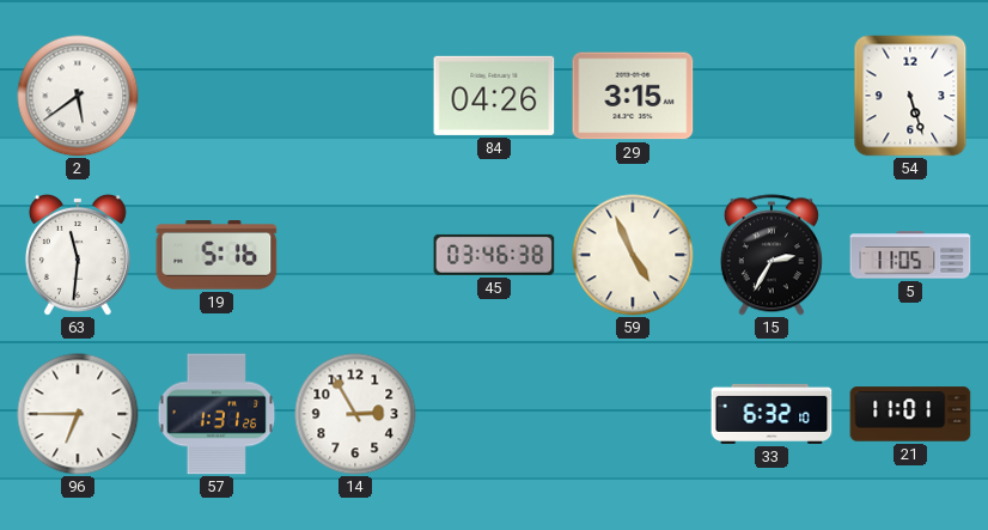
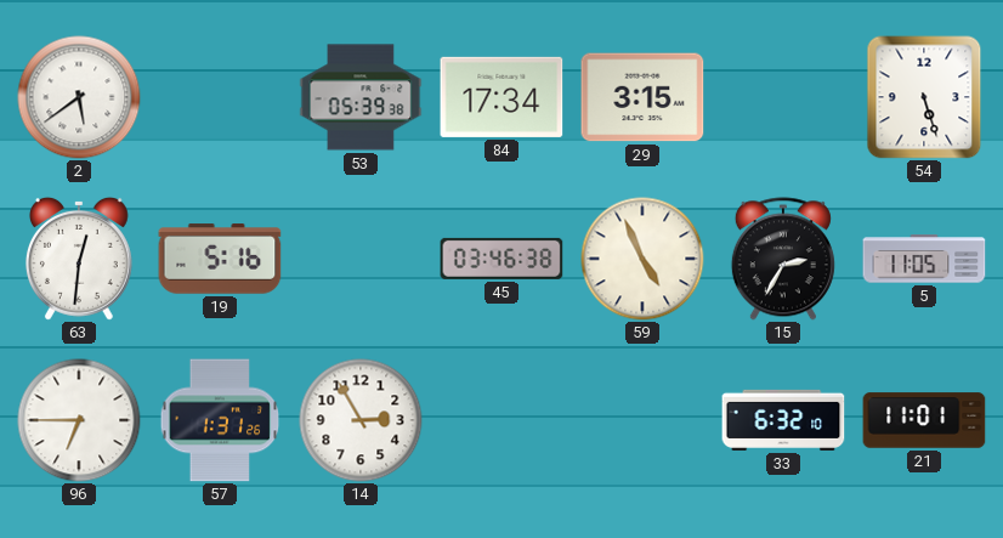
53: none -> 05:39 (361, 97)
84: 04:26 -> 17:34 (501, 97)
63: 11:31 -> 12:31 (79, 259)
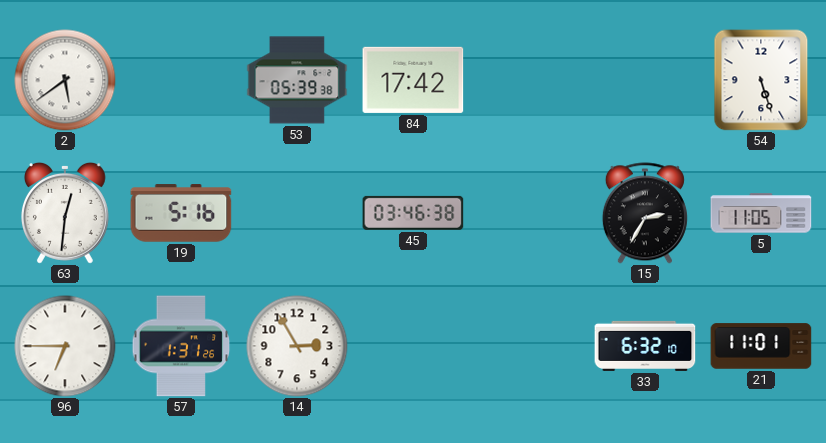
84: 17:34 -> 17:42 (413, 80)
29: 3:15 -> none (642, 97)
59: 4:56 -> none (642, 259)
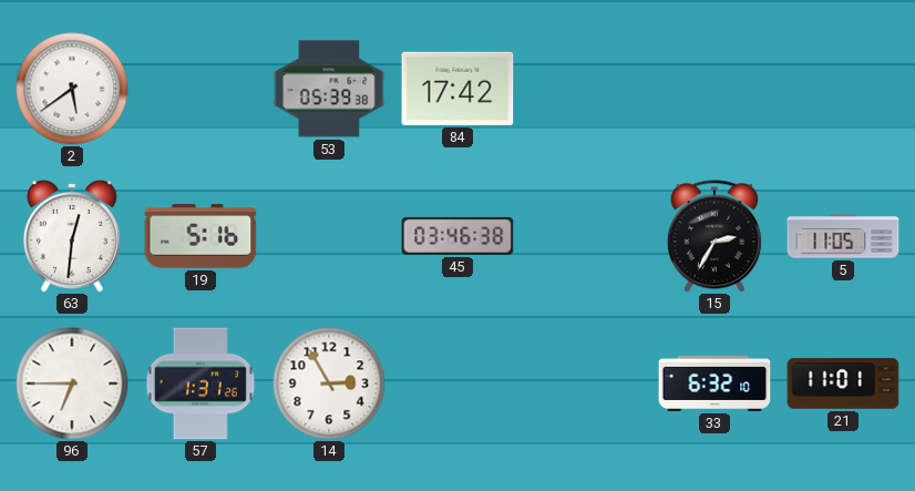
54: 5:27 -> none (761, 80)
